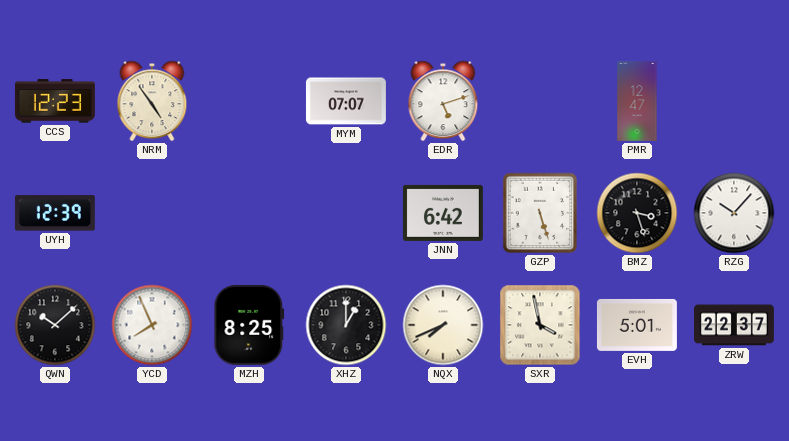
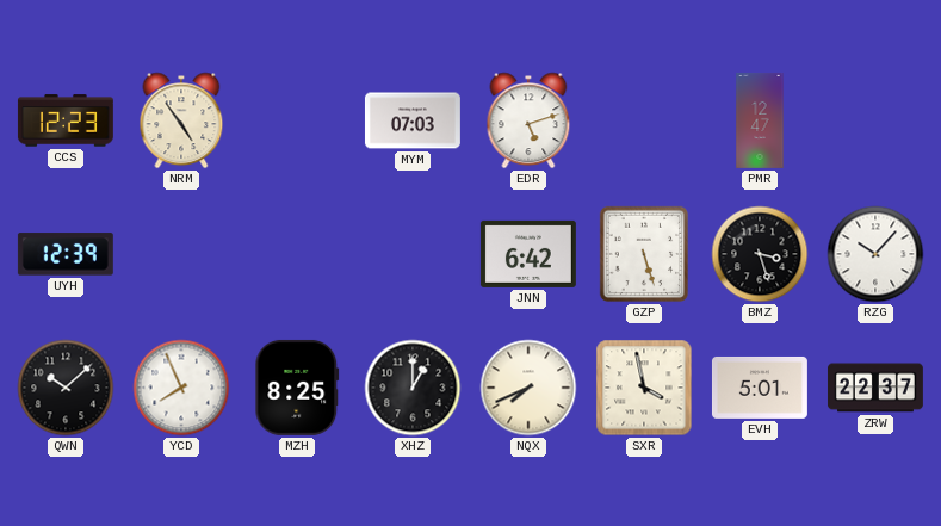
MYM: 07:07 -> 07:03 (413, 120)
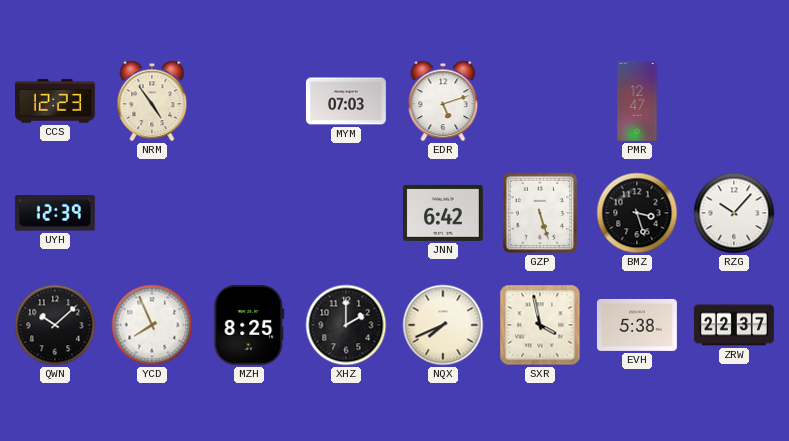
XHZ: 1:00 -> 2:00 (346, 325)
EVH: 5:01 -> 5:38 (637, 325)
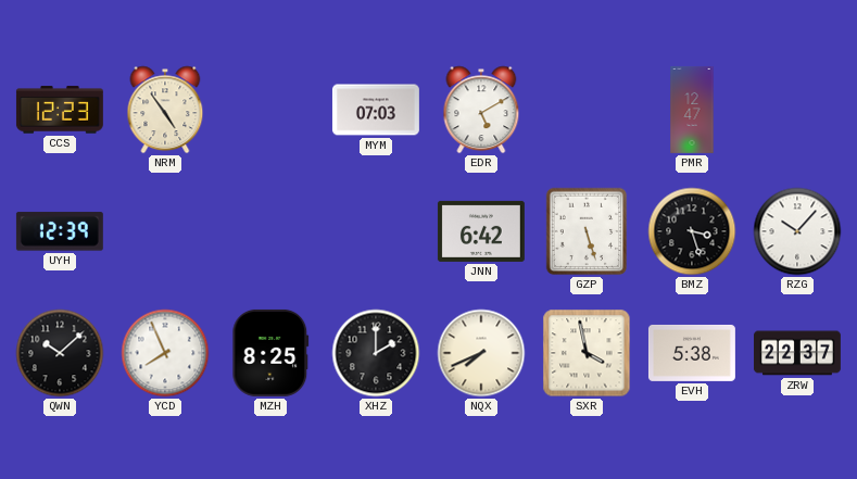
EDR: 5:12 -> 5:10 (481, 110)
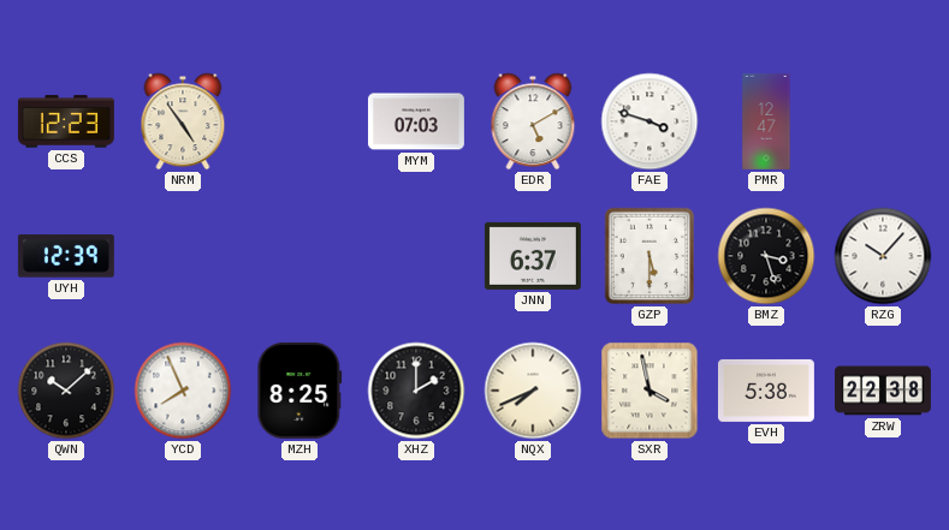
FAE: none -> 3:48 (650, 121)
JNN: 6:42 -> 6:37 (533, 256)
GZP: 5:27 -> 5:30 (650, 256)
ZRW: 22:37 -> 22:38 (883, 391)
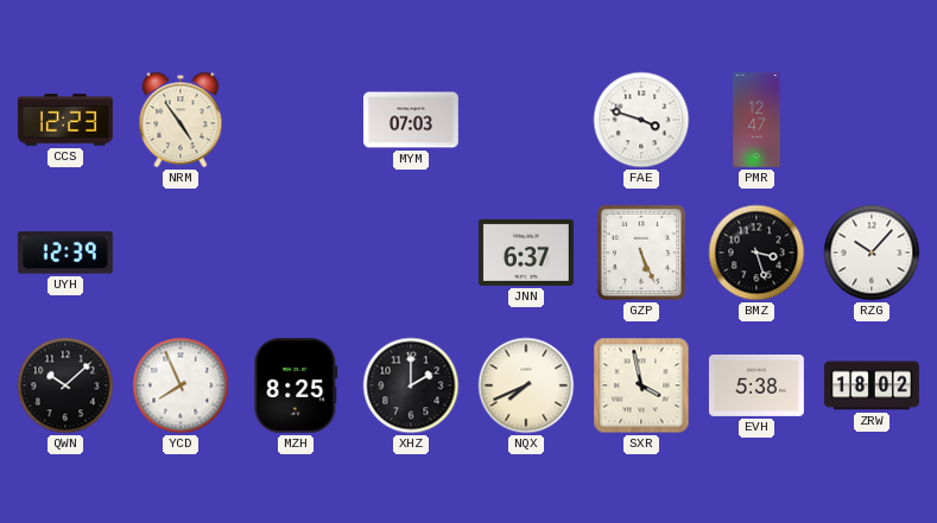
EDR: 5:10 -> none (533, 121)
GZP: 5:30 -> 5:26 (641, 253)
ZRW: 22:38 -> 18:02 (872, 385)
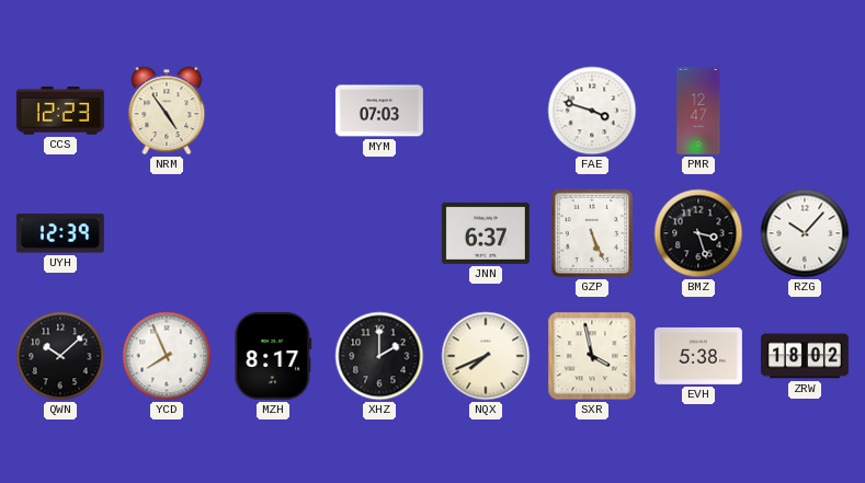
MZH: 8:25 -> 8:17 (273, 356)
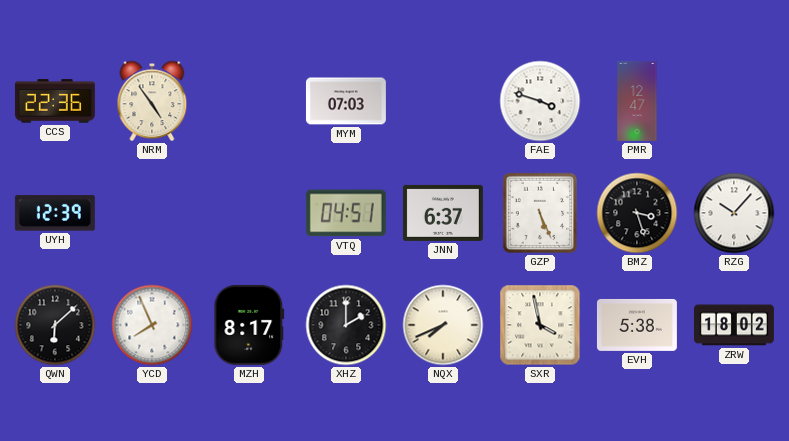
CCS: 12:23 -> 22:36 (55, 101)
VTQ: none -> 04:51 (346, 213)
QWN: 10:08 -> 6:08 (55, 325)
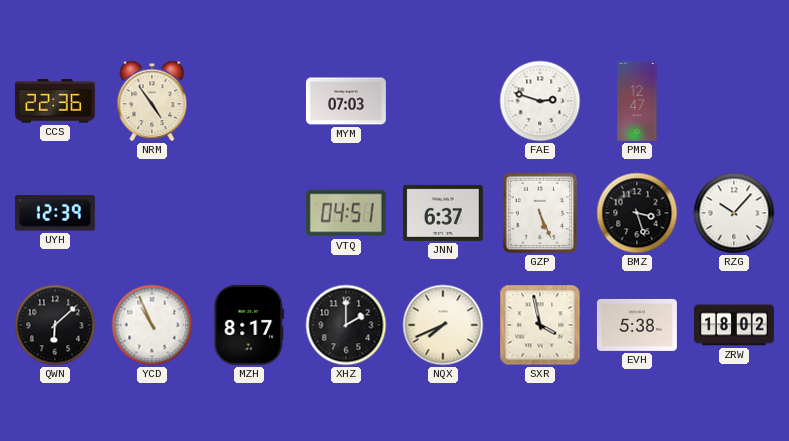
FAE: 3:48 -> 2:48 (540, 101)
YCD: 7:56 -> 10:56 (152, 325)
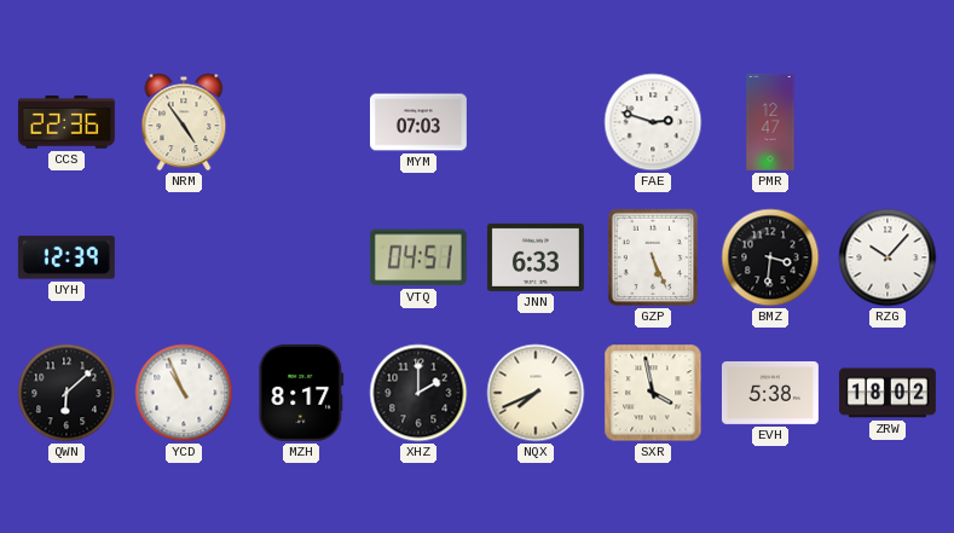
JNN: 6:37 -> 6:33 (536, 257)
BMZ: 3:27 -> 3:31 (770, 257)
